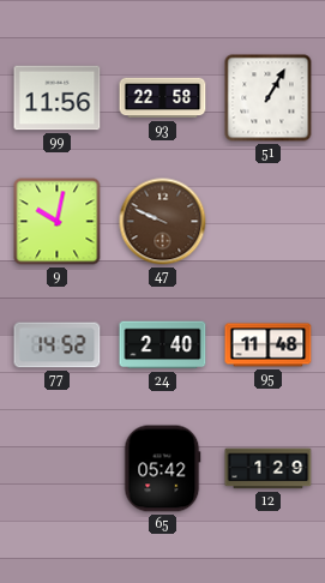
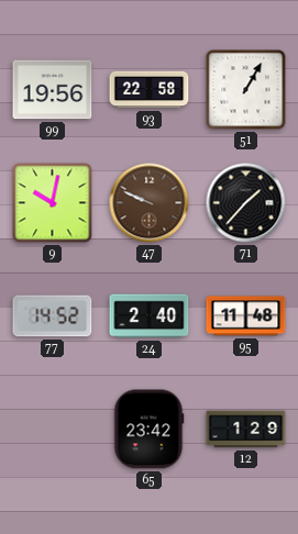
99: 11:56 -> 19:56 (53, 90)
71: none -> 1:37 (246, 203)
65: 05:42 -> 23:42 (148, 430)
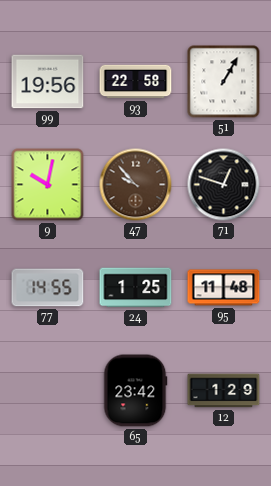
47: 9:49 -> 9:53 (136, 185)
71: 1:37 -> 12:48 (224, 185)
77: 14:52 -> 14:55 (48, 288)
24: 2:40 -> 1:25 (136, 288)
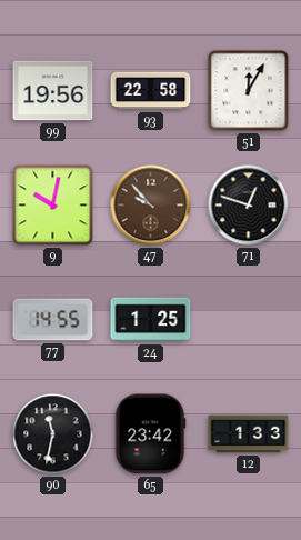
51: 1:05 -> 12:05 (249, 91)
95: 11:48 -> none (224, 288)
90: none -> 11:32 (53, 434)
12: 1:29 -> 1:33 (249, 434)
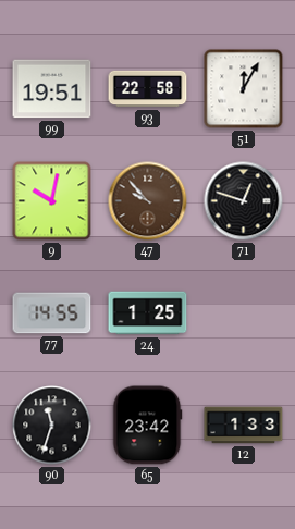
99: 19:56 -> 19:51 (52, 89)
90: 11:32 -> 11:33 (52, 426)
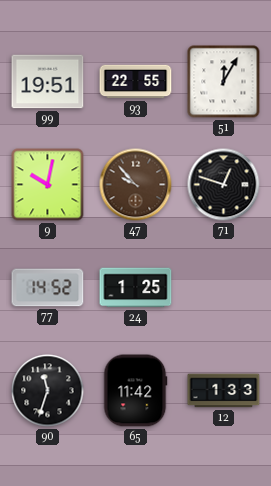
93: 22:58 -> 22:55 (136, 82)
77: 14:55 -> 14:52 (48, 288)
65: 23:42 -> 11:42 (135, 391)
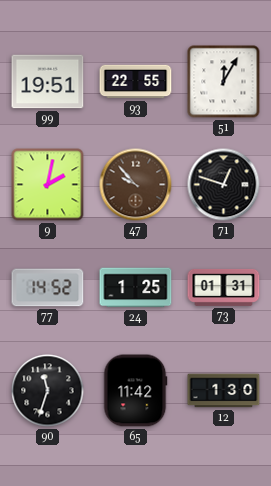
9: 10:02 -> 2:02 (48, 185)
73: none -> 01:31 (224, 287)
12: 1:33 -> 1:30 (224, 391)
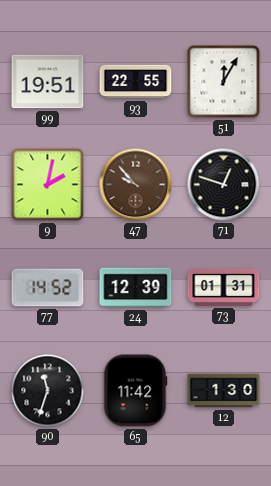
24: 1:25 -> 12:39 (136, 288)
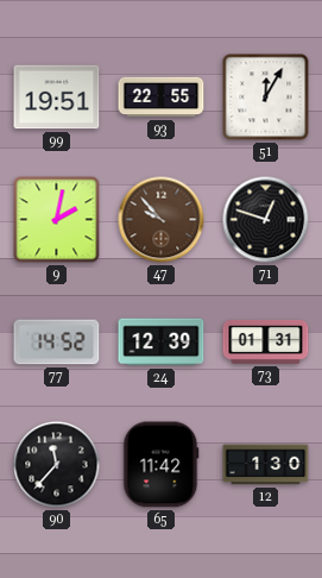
90: 11:33 -> 11:37 (57, 465)
